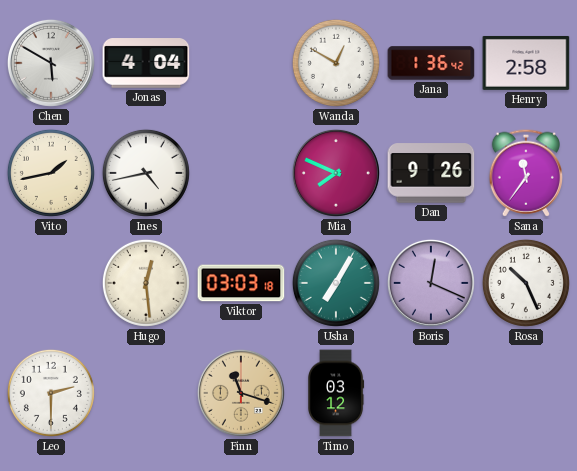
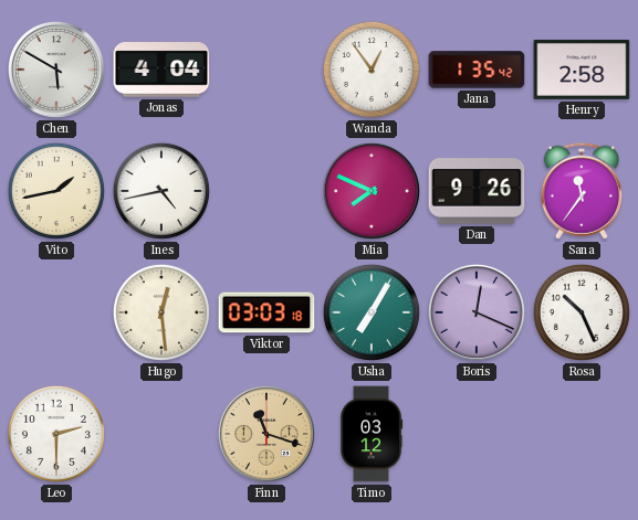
Wanda: 12:50 -> 12:54 (372, 70)
Jana: 1:36 -> 1:35 (477, 70)
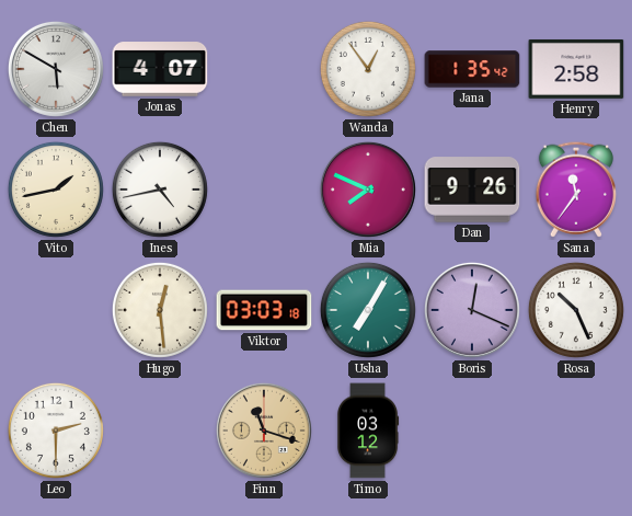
Jonas: 4:04 -> 4:07 (160, 69)
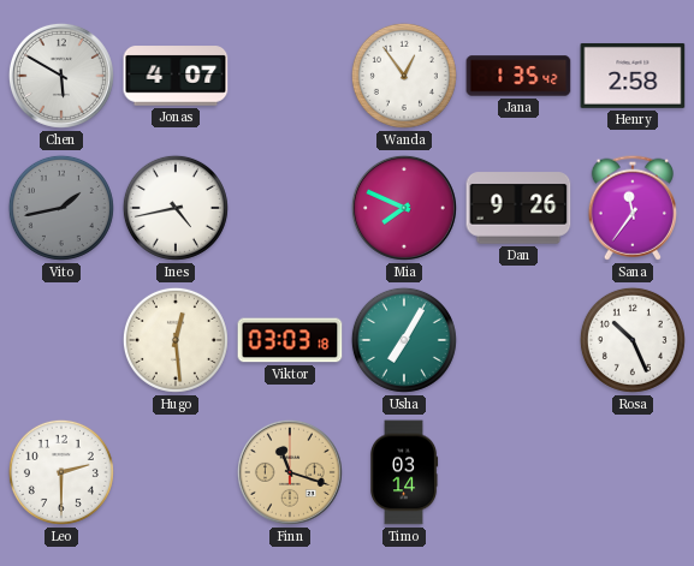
Vito dial: cream -> grey (61, 208)
Boris: 12:19 -> none (472, 310)
Timo: 03:12 -> 03:14 (405, 472)
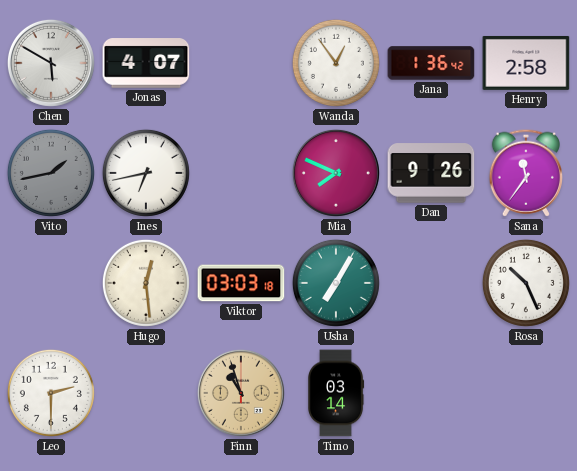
Jana: 1:35 -> 1:36 (431, 63)
Ines: 4:43 -> 6:43 (146, 173)
Finn: 11:18 -> 10:57 (241, 393)
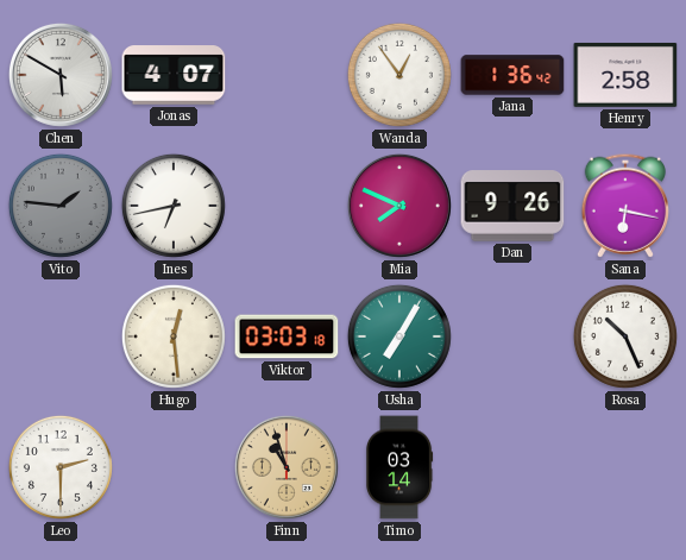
Vito: 1:43 -> 1:46 (61, 206)
Sana: 11:36 -> 6:17 (624, 206)
